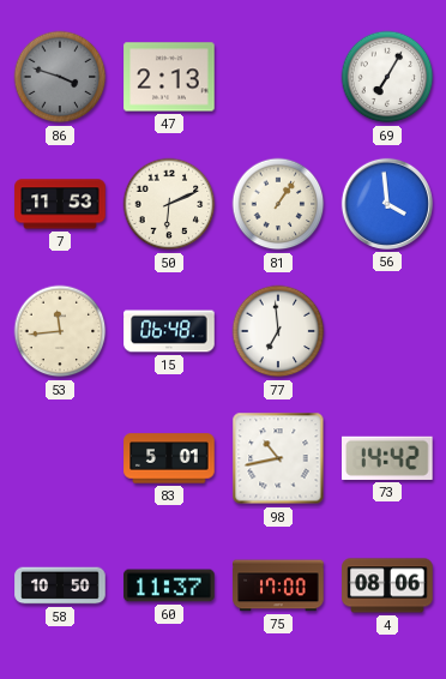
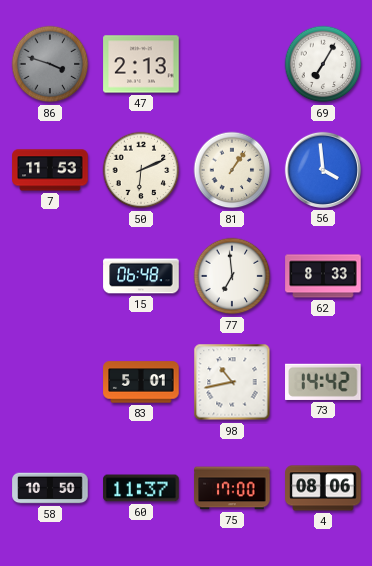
53: 11:44 -> none (60, 331)
62: none -> 8:33 (323, 276)
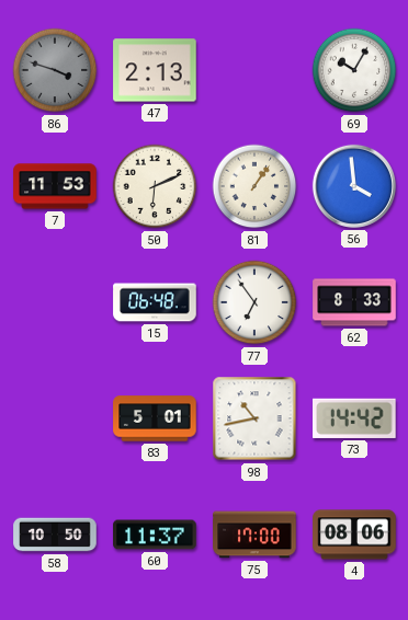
69: 7:05 -> 10:05 (354, 70)
77: 6:59 -> 6:54 (254, 302)
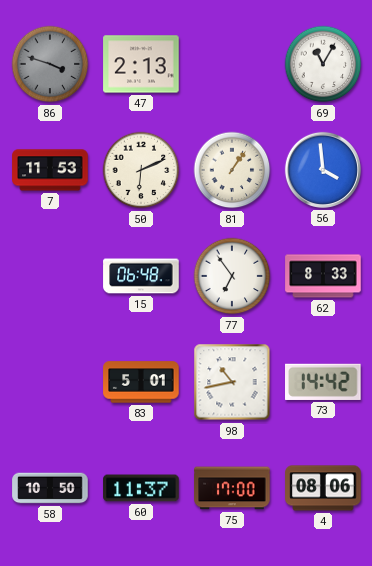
69: 10:05 -> 11:05 (323, 64)
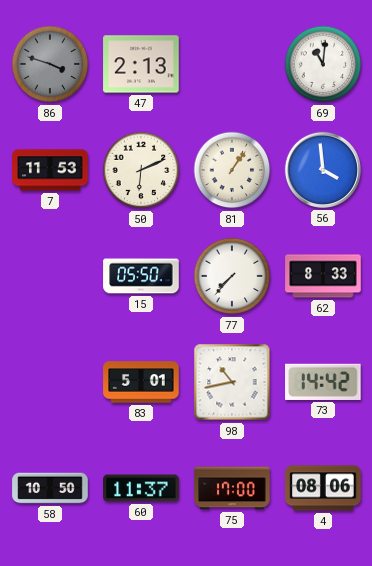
69: 11:05 -> 11:01 (323, 64)
15: 06:48 -> 05:50 (141, 276)
77: 6:54 -> 7:37 (232, 276)
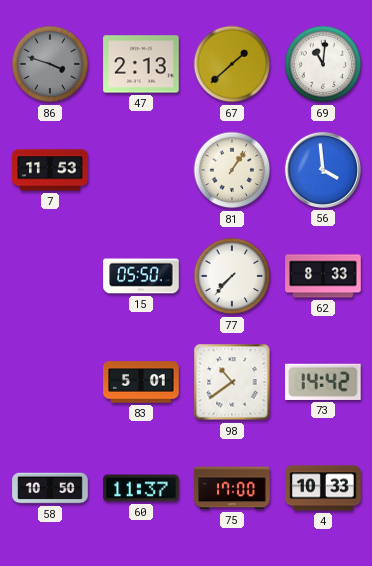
67: none -> 1:38 (232, 64)
50: 6:11 -> none (141, 170)
98: 10:43 -> 10:39 (232, 382)
4: 08:06 -> 10:33 (323, 488)
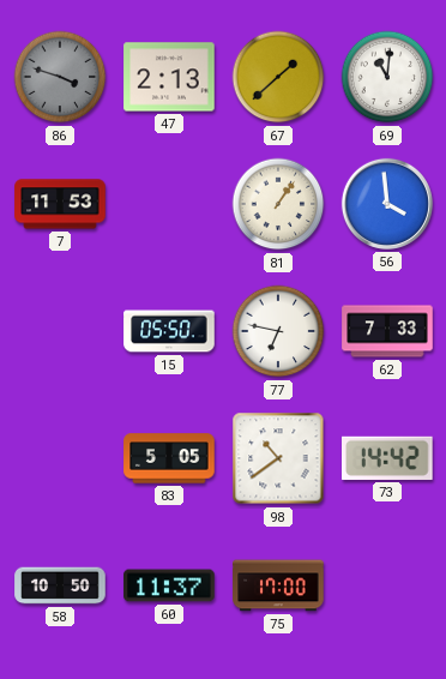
77: 7:37 -> 6:47 (278, 331)
62: 8:33 -> 7:33 (387, 331)
83: 5:01 -> 5:05 (169, 458)
4: 10:33 -> none (323, 488)
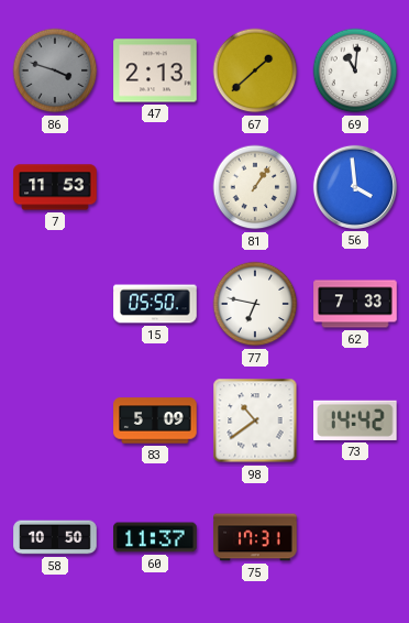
83: 5:05 -> 5:09 (155, 420)
75: 17:00 -> 17:31 (255, 537)
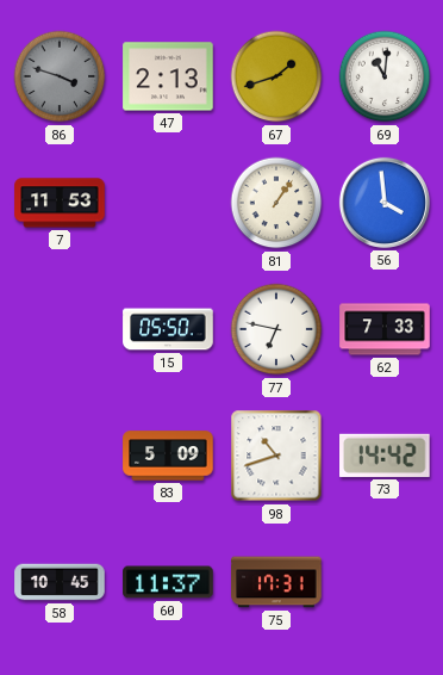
67: 1:38 -> 1:42 (276, 76)
98: 10:39 -> 10:42 (276, 456)
58: 10:50 -> 10:45 (60, 582)
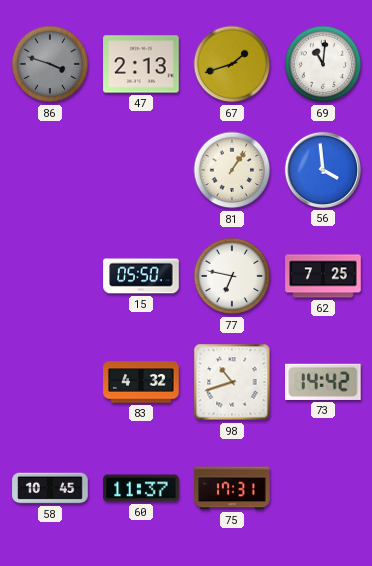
7: 11:53 -> none (60, 203)
62: 7:33 -> 7:25 (323, 276)
83: 5:09 -> 4:32 (141, 382)
